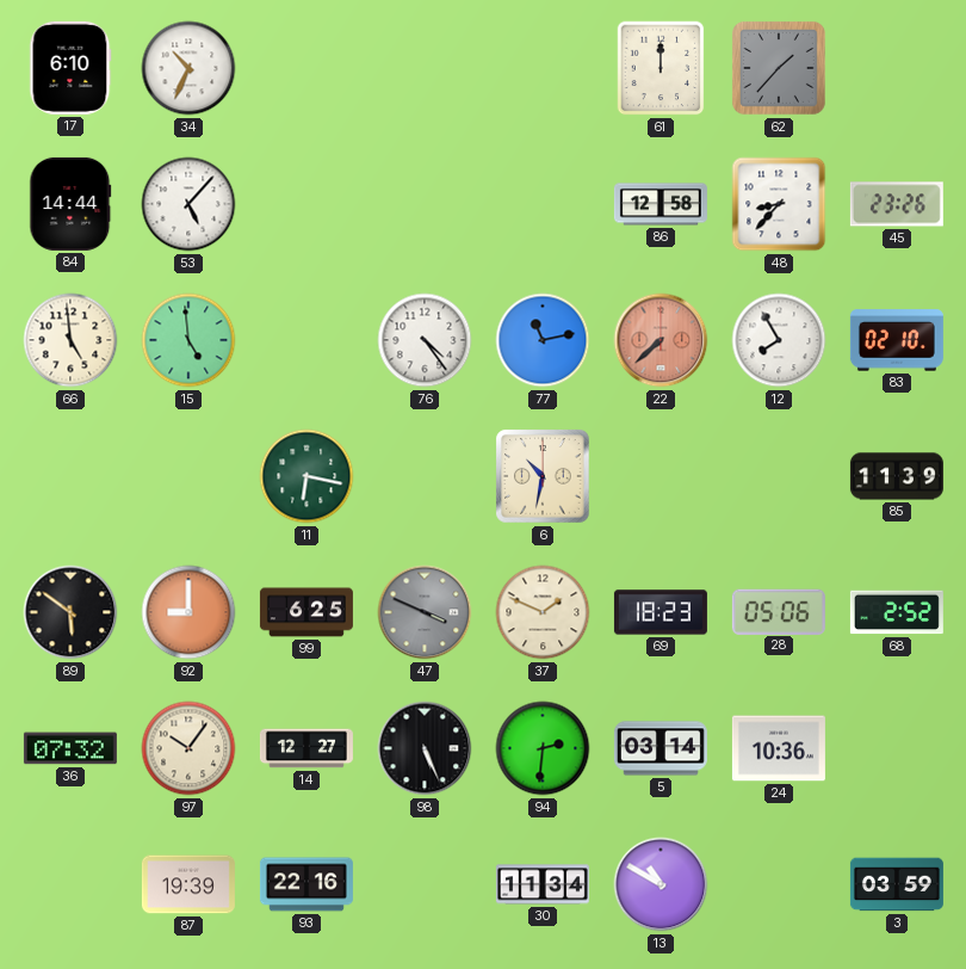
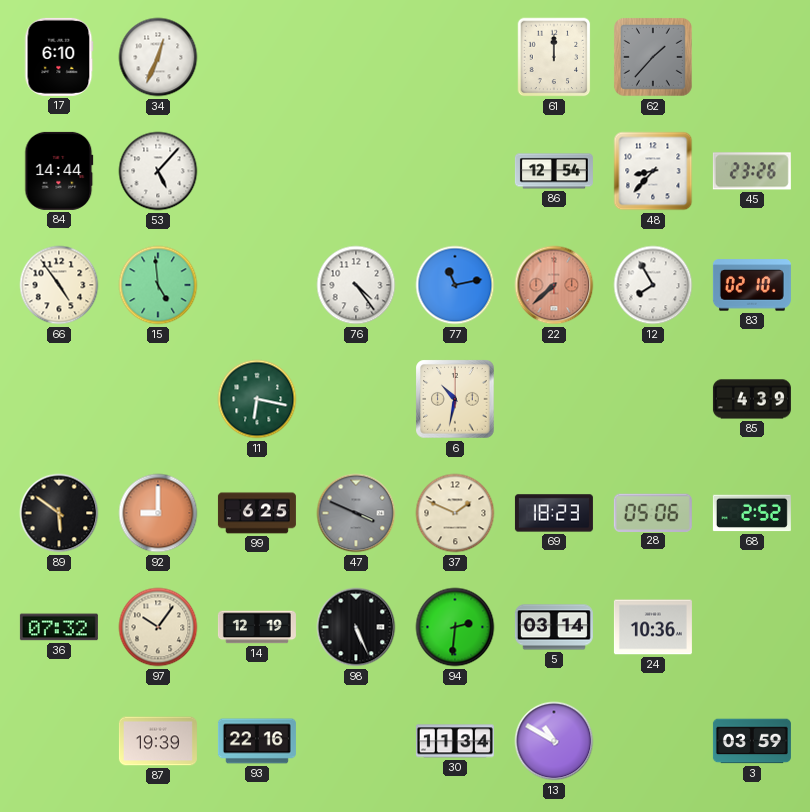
34: 10:34 -> 12:34 (158, 57)
86: 12:58 -> 12:54 (554, 171)
66: 4:59 -> 4:54 (59, 285)
85: 11:39 -> 4:39 (752, 399)
14: 12:27 -> 12:19 (257, 627)
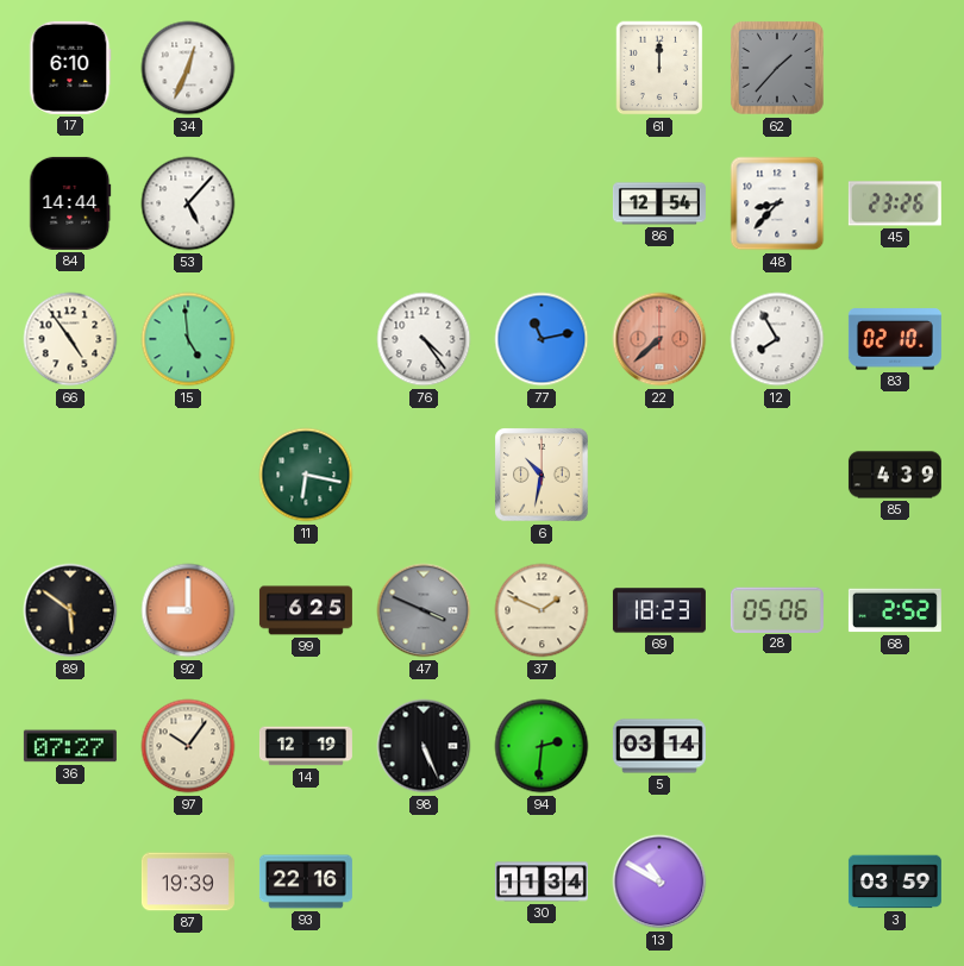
36: 07:32 -> 07:27 (70, 746)
24: 10:36 -> none (653, 627)
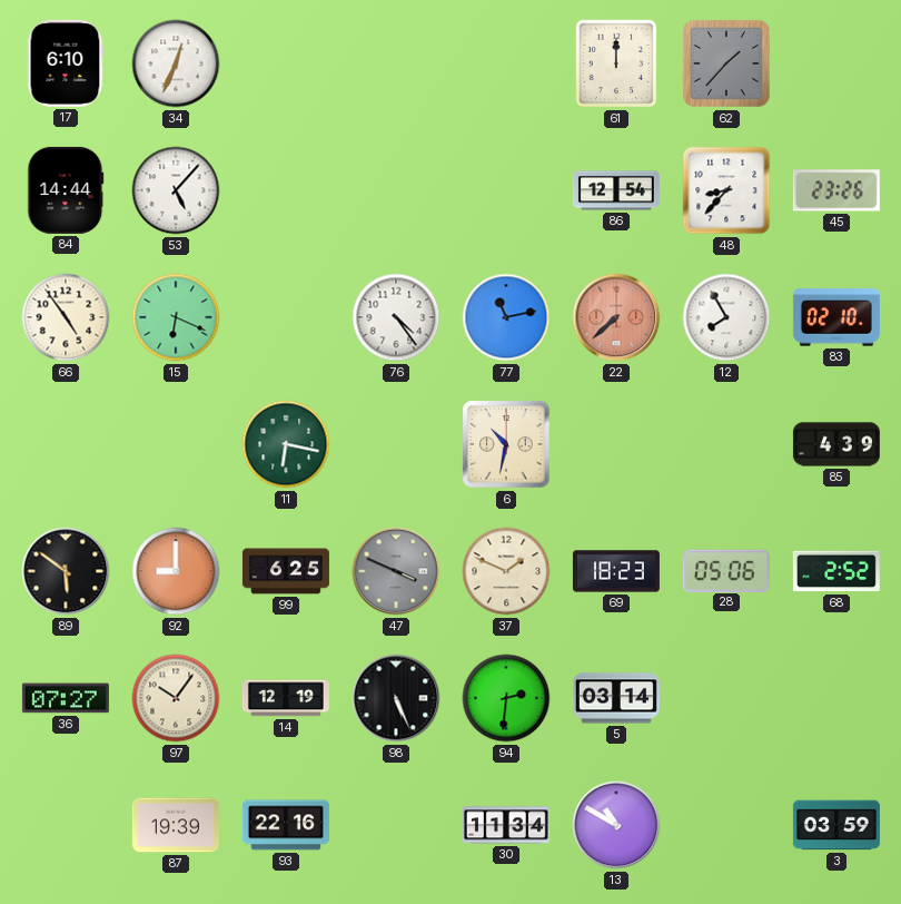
15: 4:59 -> 6:19 (176, 317)
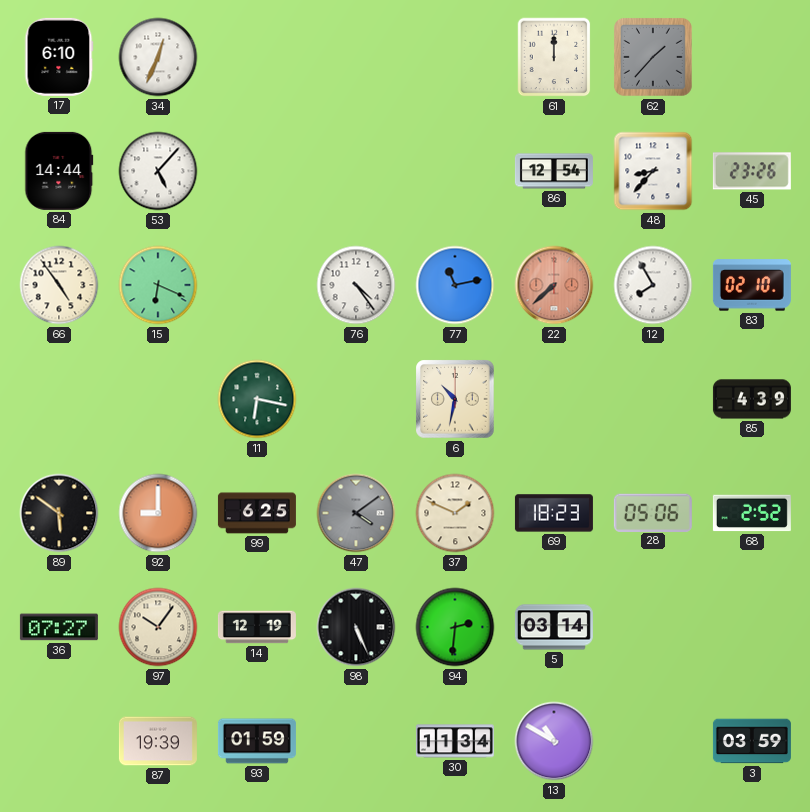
47: 3:49 -> 4:09 (356, 513)
93: 22:16 -> 01:59 (257, 741)
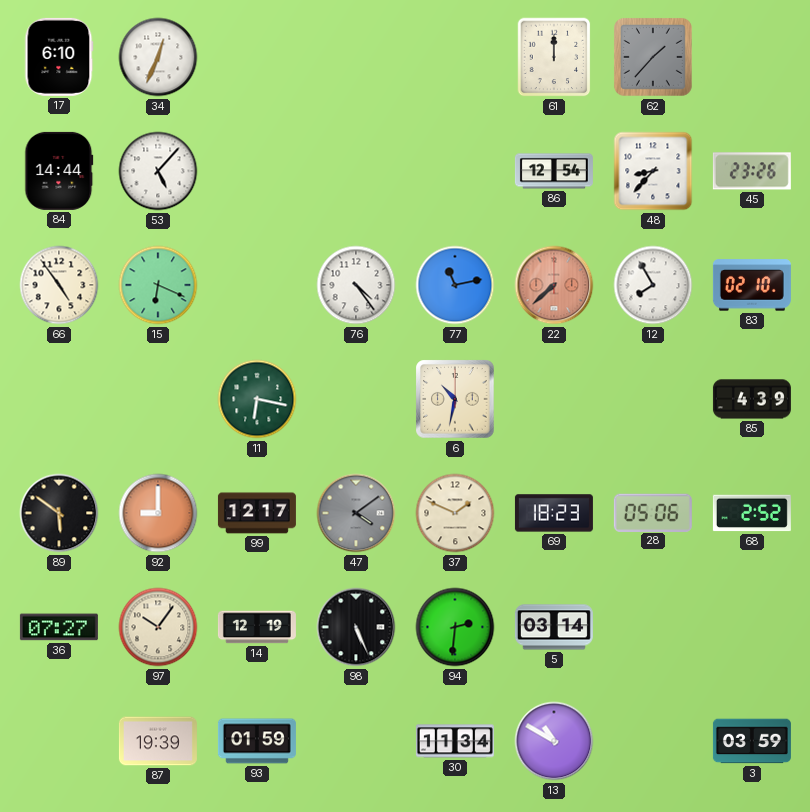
99: 6:25 -> 12:17 (257, 513)
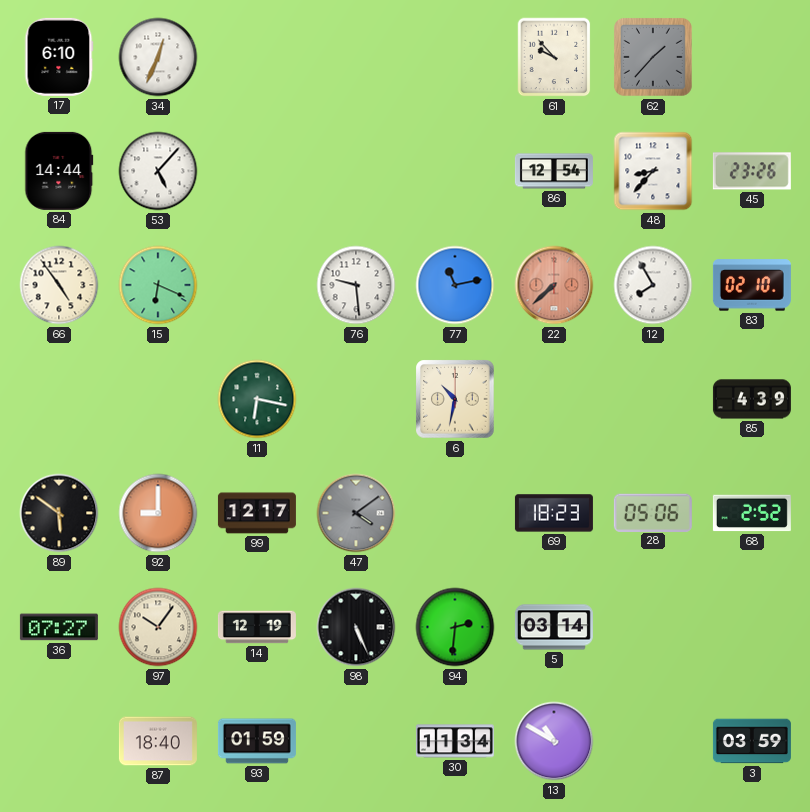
61: 12:00 -> 9:53 (554, 57)
76: 4:24 -> 9:29 (356, 285)
37: 1:49 -> none (455, 513)
87: 19:39 -> 18:40 (158, 741)
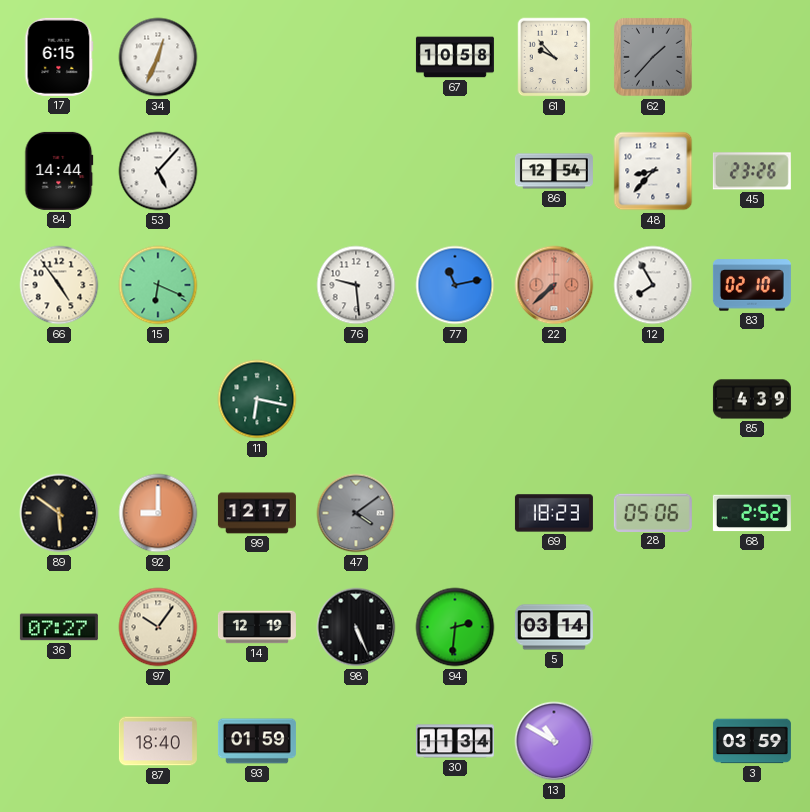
17: 6:10 -> 6:15 (59, 57)
67: none -> 10:58 (455, 57)
6: 10:32 -> none (455, 399)
